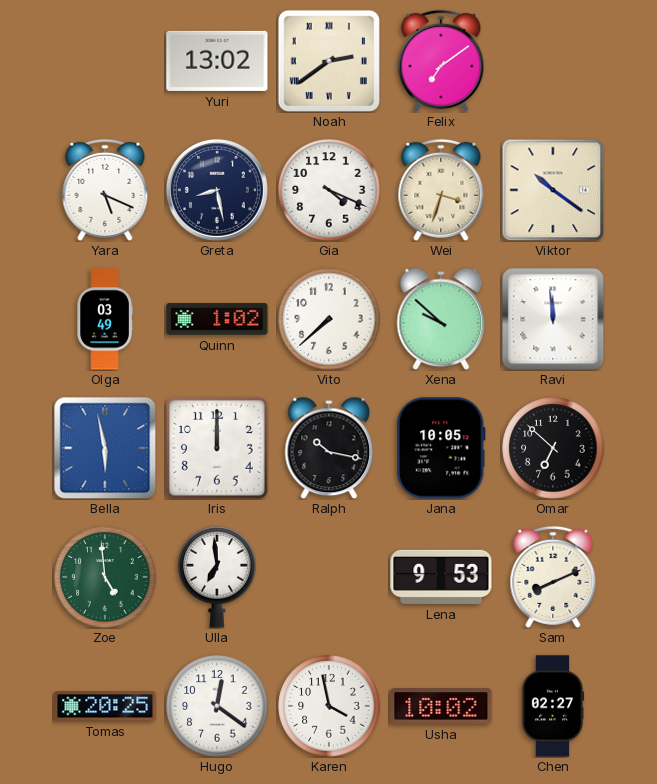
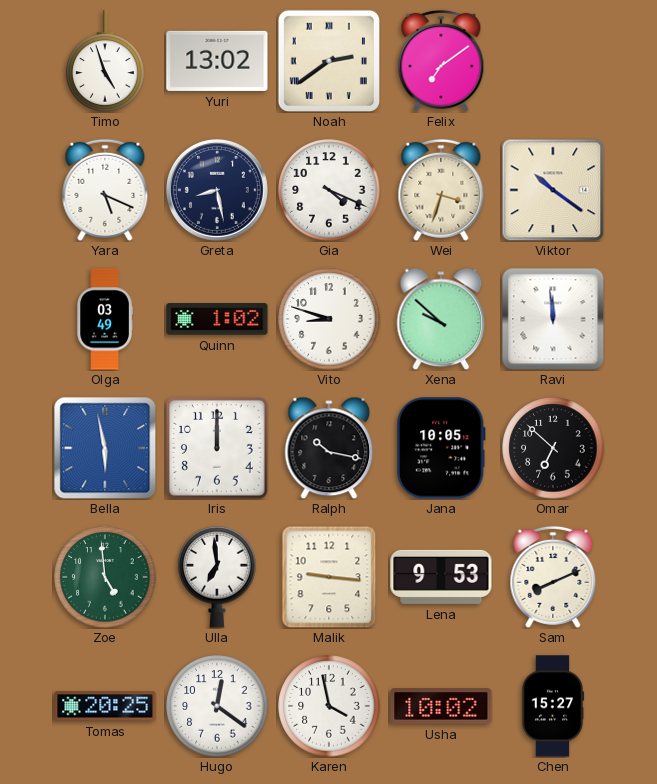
Timo: none -> 4:57 (105, 61)
Vito: 7:38 -> 8:48 (329, 319)
Malik: none -> 9:16 (329, 577)
Chen: 02:27 -> 15:27 (553, 706)
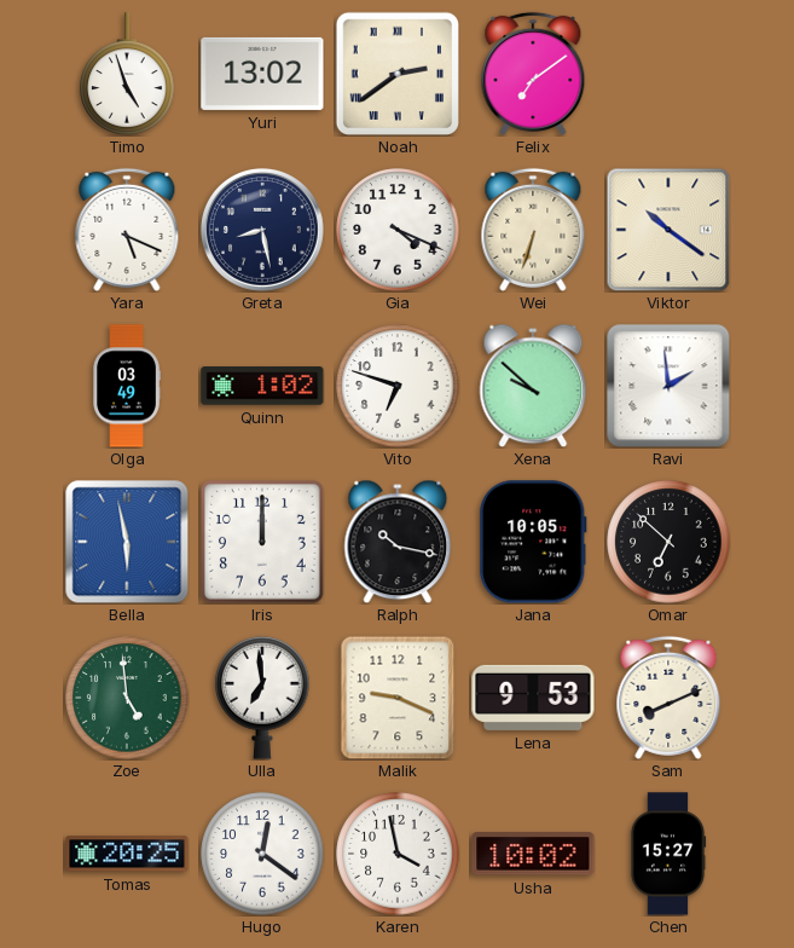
Wei: 3:33 -> 6:33 (533, 230)
Vito: 8:48 -> 6:48 (398, 386)
Ravi: 11:59 -> 1:59 (668, 386)
Malik: 9:16 -> 9:19 (398, 698)
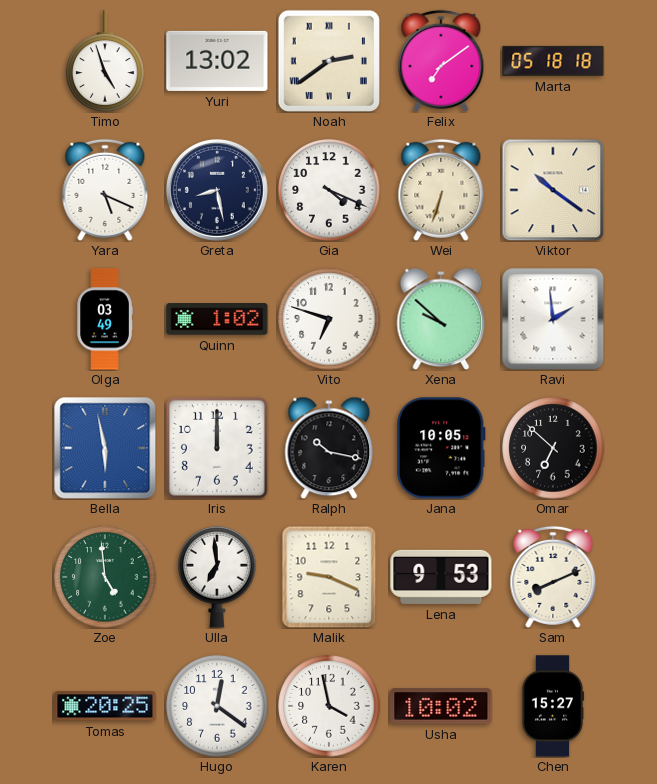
Marta: none -> 05:18 (553, 61)
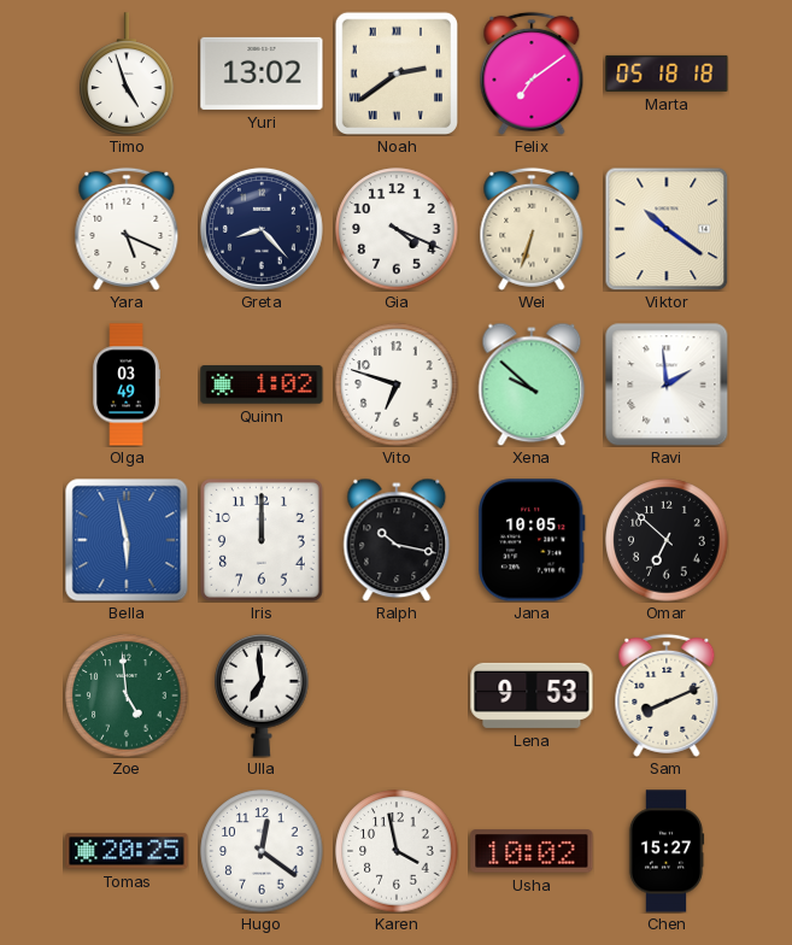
Greta: 8:28 -> 8:23 (262, 229)
Malik: 9:19 -> none (329, 577)
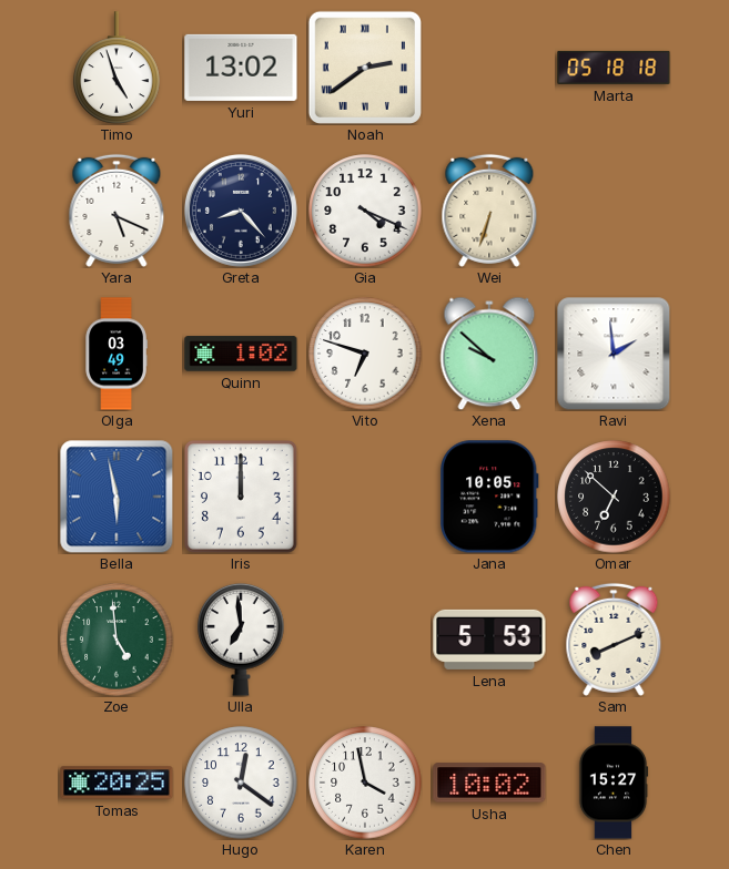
Felix: 7:09 -> none (532, 74)
Viktor: 10:21 -> none (667, 229)
Ralph: 10:17 -> none (397, 540)
Lena: 9:53 -> 5:53 (489, 640)
